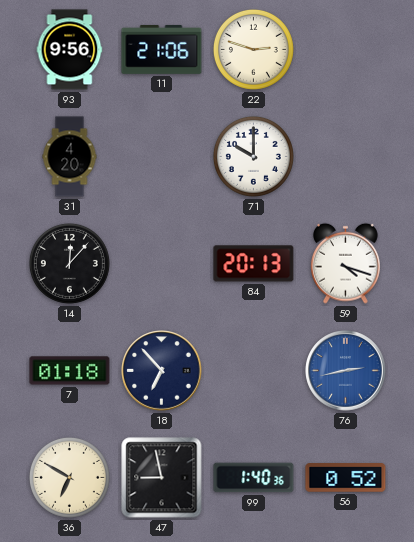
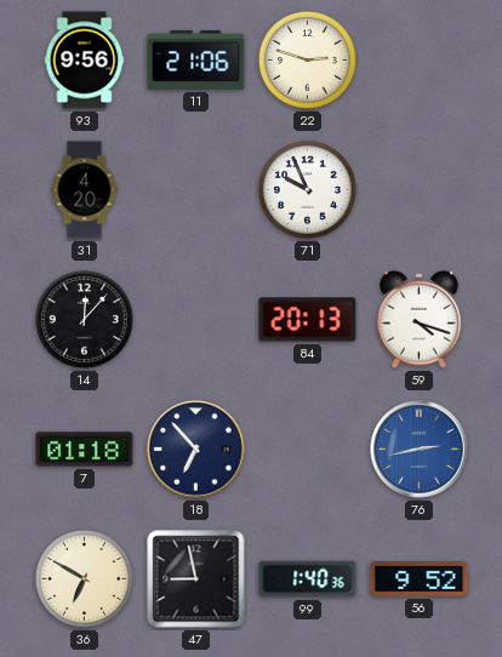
71: 10:00 -> 9:56 (307, 189)
56: 0:52 -> 9:52 (420, 579)
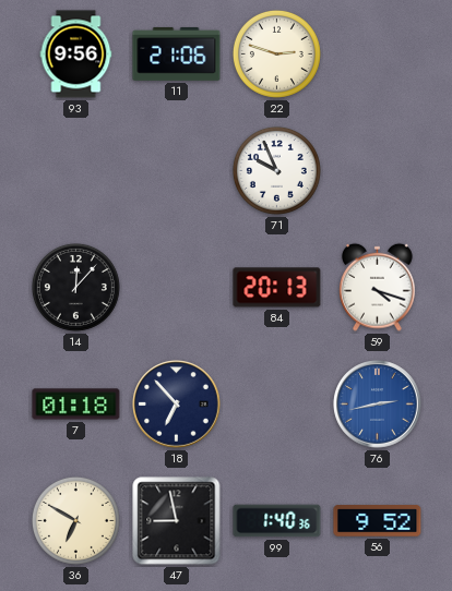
31: 4:20 -> none (85, 190)
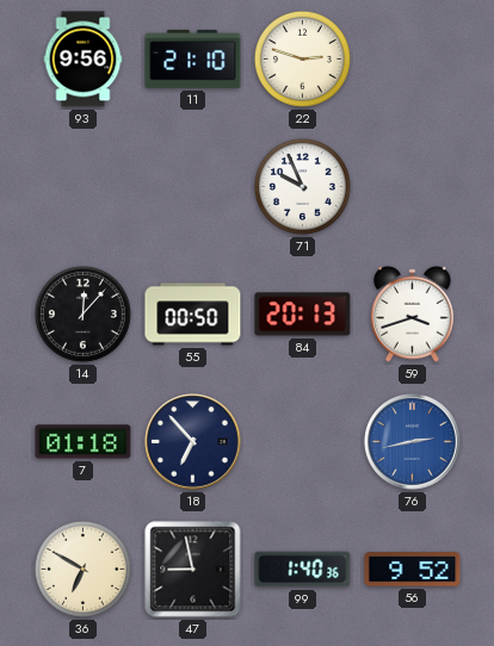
11: 21:06 -> 21:10 (193, 58)
55: none -> 00:50 (193, 315)
59: 4:18 -> 3:42 (413, 313)
